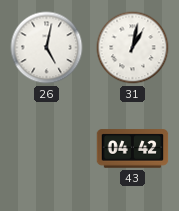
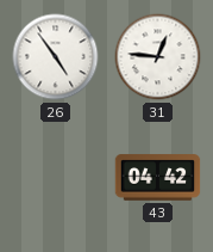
26: 5:02 -> 4:54 (56, 57)
31: 1:02 -> 12:46 (158, 57)
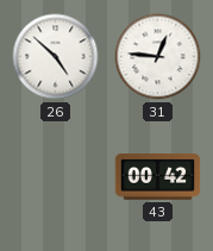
26: 4:54 -> 4:52 (56, 57)
43: 04:42 -> 00:42 (158, 177)
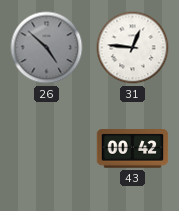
26 dial: white -> grey (47, 48)
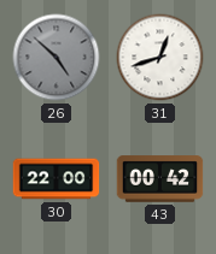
31: 12:46 -> 12:42 (160, 58)
30: none -> 22:00 (57, 179)
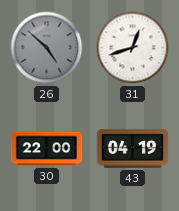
43: 00:42 -> 04:19 (133, 149)
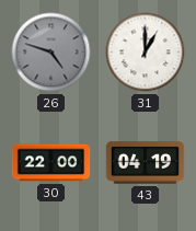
26: 4:52 -> 4:48 (51, 53)
31: 12:42 -> 1:00 (146, 53)
